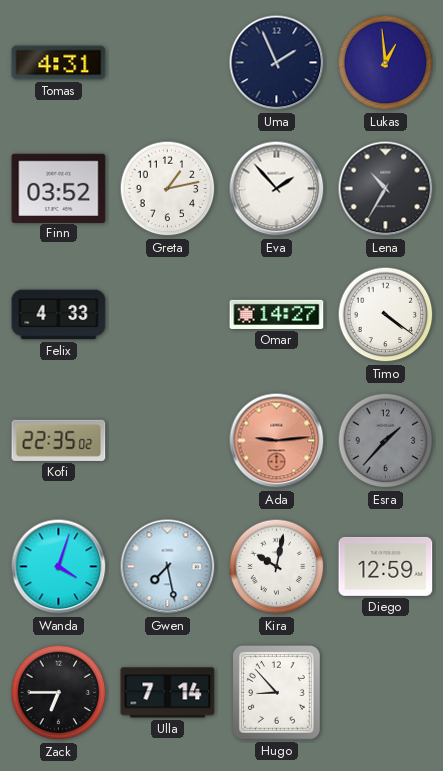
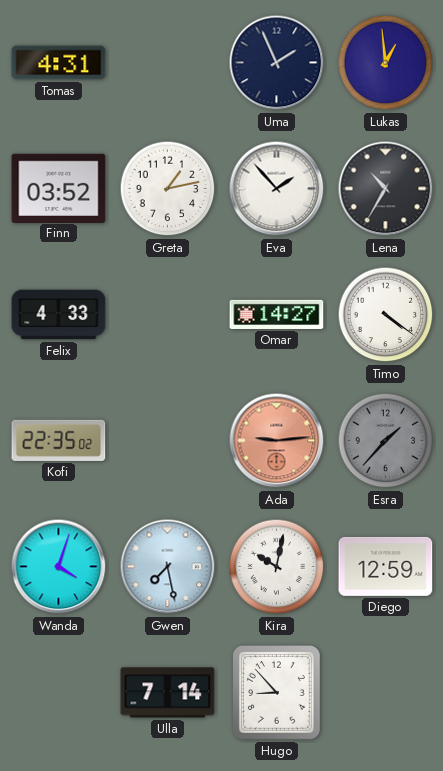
Zack: 6:45 -> none (59, 693)
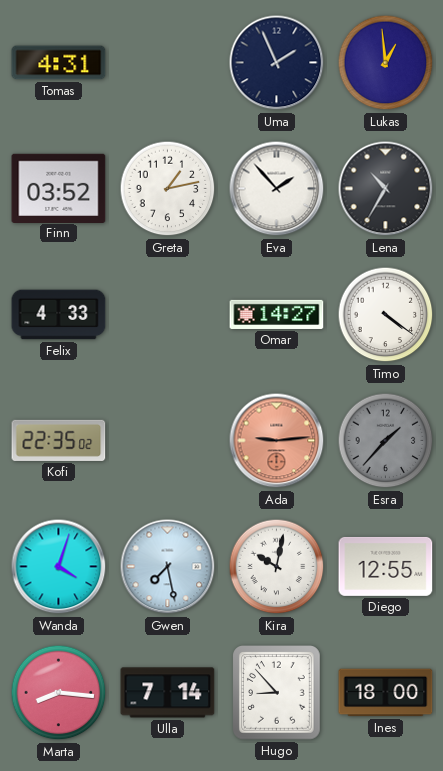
Diego: 12:59 -> 12:55 (386, 566)
Marta: none -> 8:16 (59, 693)
Ines: none -> 18:00 (386, 693)
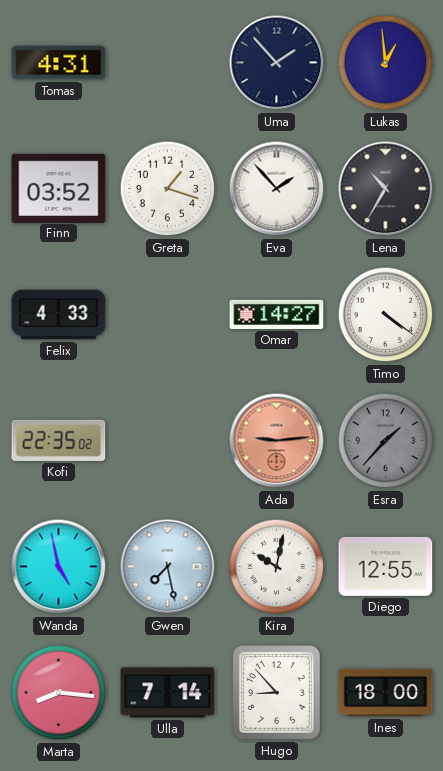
Uma: 1:56 -> 1:53 (277, 63)
Greta: 1:13 -> 1:18 (168, 189)
Wanda: 4:03 -> 4:58 (59, 567)
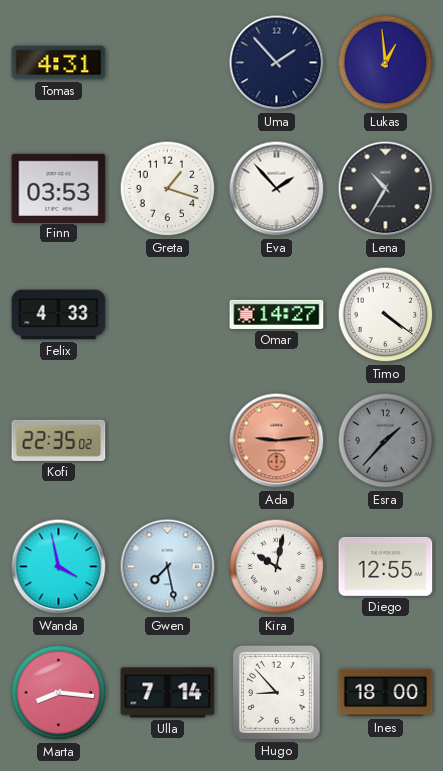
Finn: 03:52 -> 03:53 (59, 188)
Wanda: 4:58 -> 3:58 (59, 567)
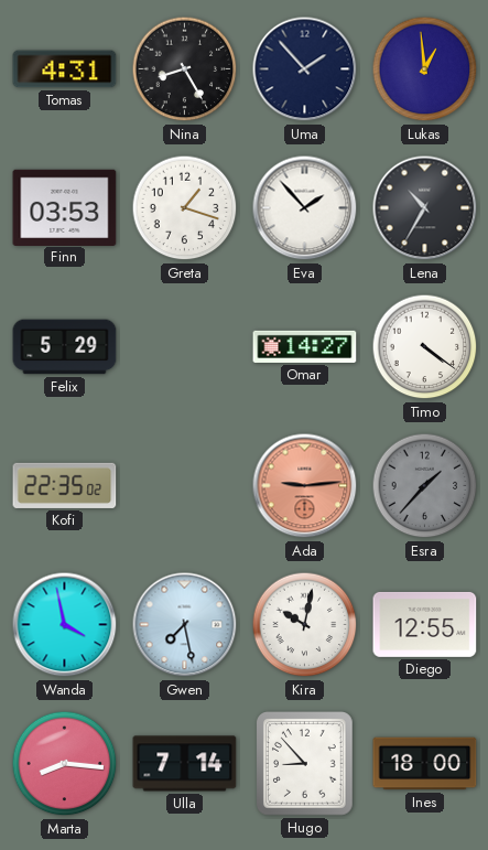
Nina: none -> 8:25 (185, 69)
Felix: 4:33 -> 5:29 (65, 347)
